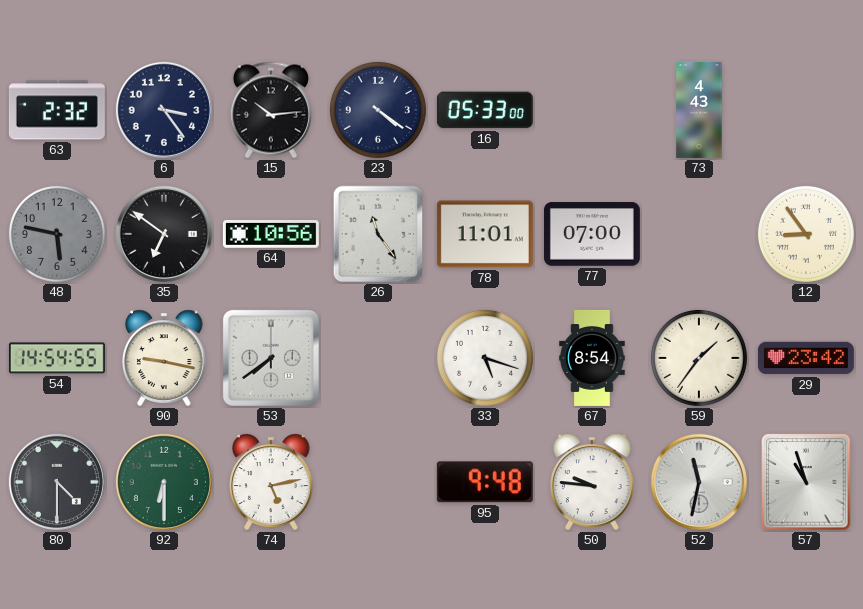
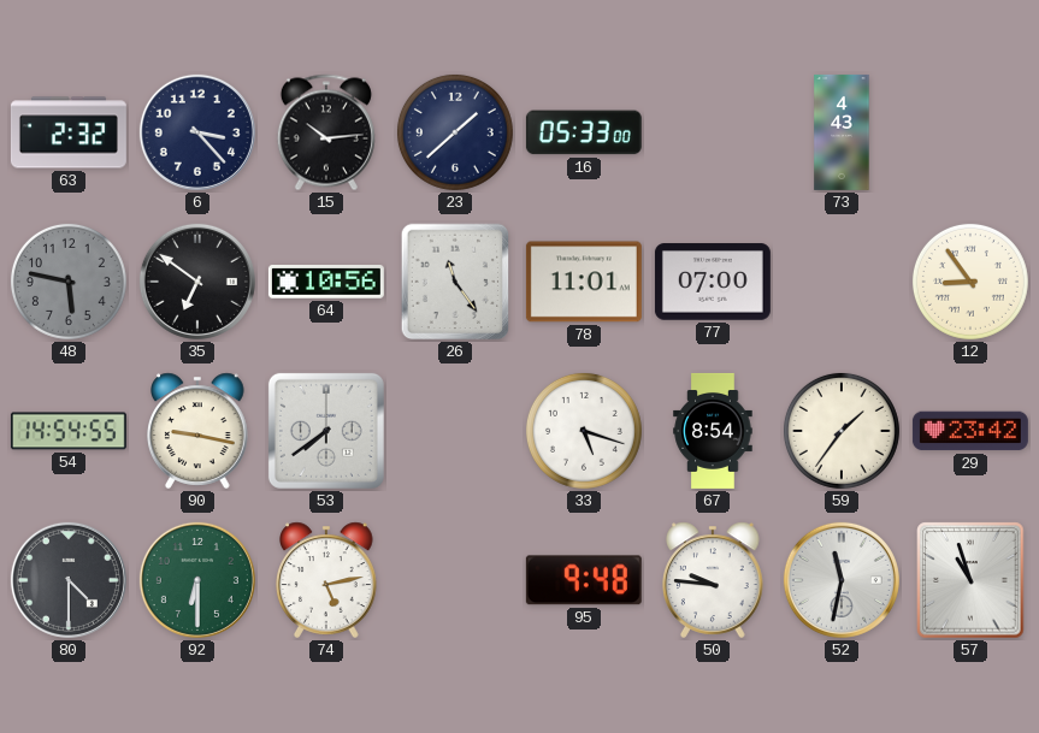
6: 3:24 -> 3:23 (197, 132)
23: 4:21 -> 1:38 (455, 132)
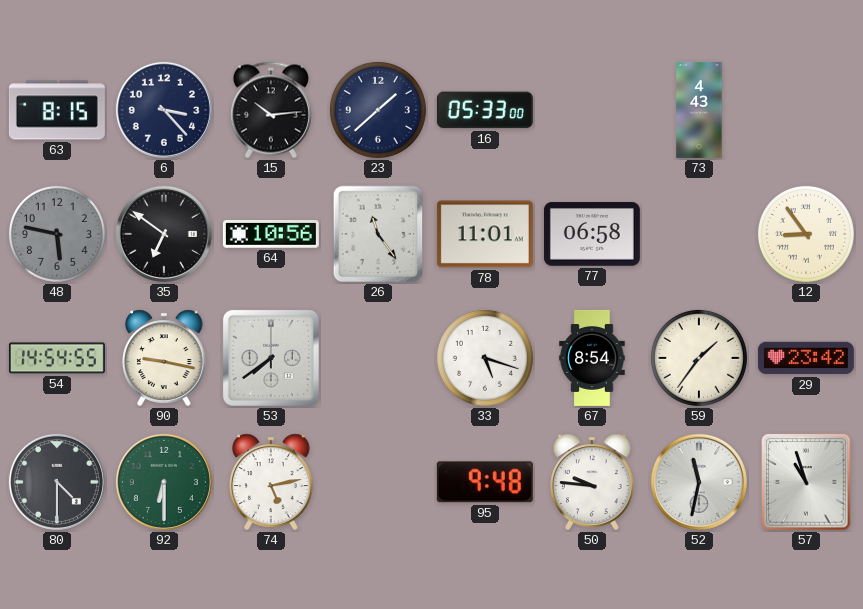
63: 2:32 -> 8:15 (57, 110)
77: 07:00 -> 06:58 (592, 234)
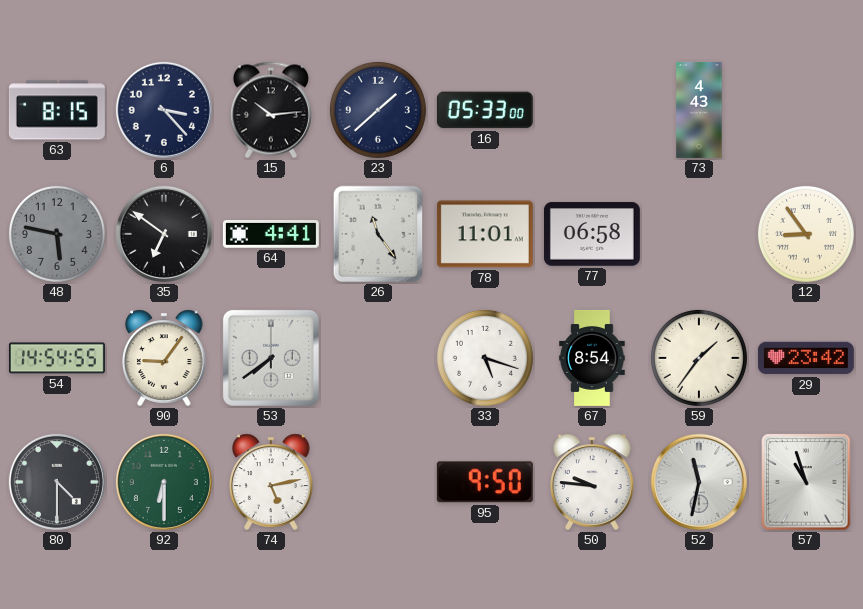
64: 10:56 -> 4:41 (271, 235)
90: 9:17 -> 9:06 (165, 358)
95: 9:48 -> 9:50 (485, 482)
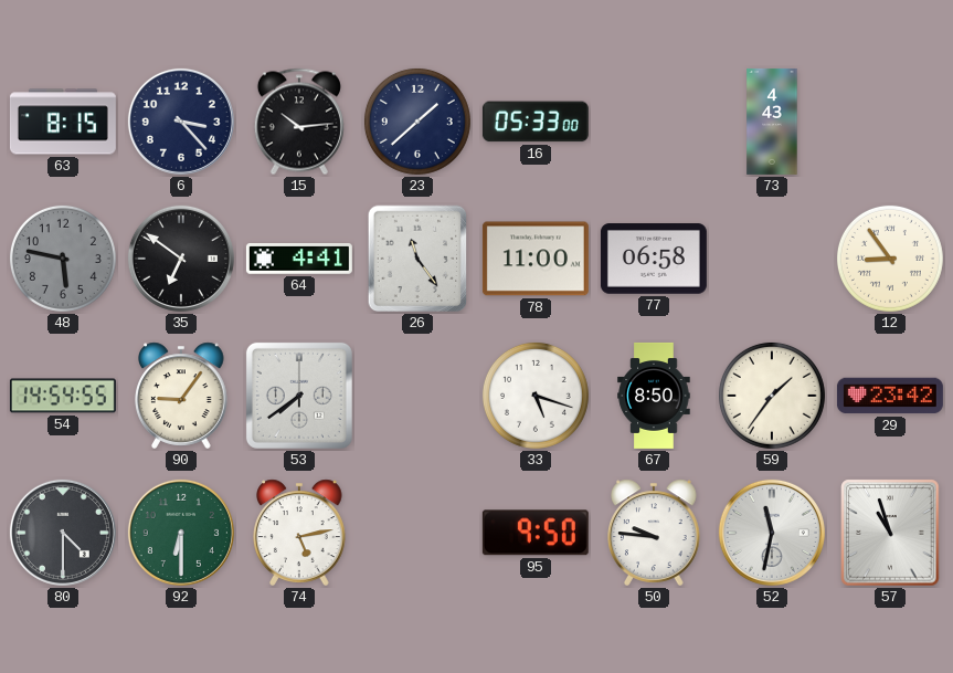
78: 11:01 -> 11:00 (536, 259)
67: 8:54 -> 8:50 (654, 396)
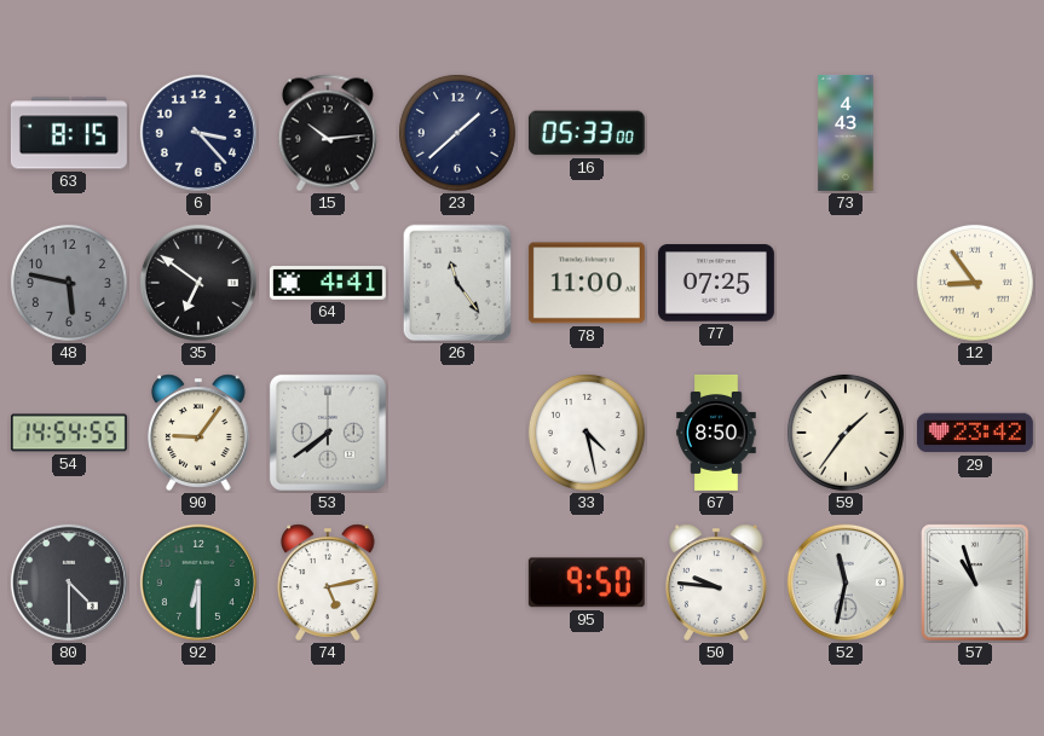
77: 06:58 -> 07:25 (716, 283)
33: 5:18 -> 4:28 (587, 433)
